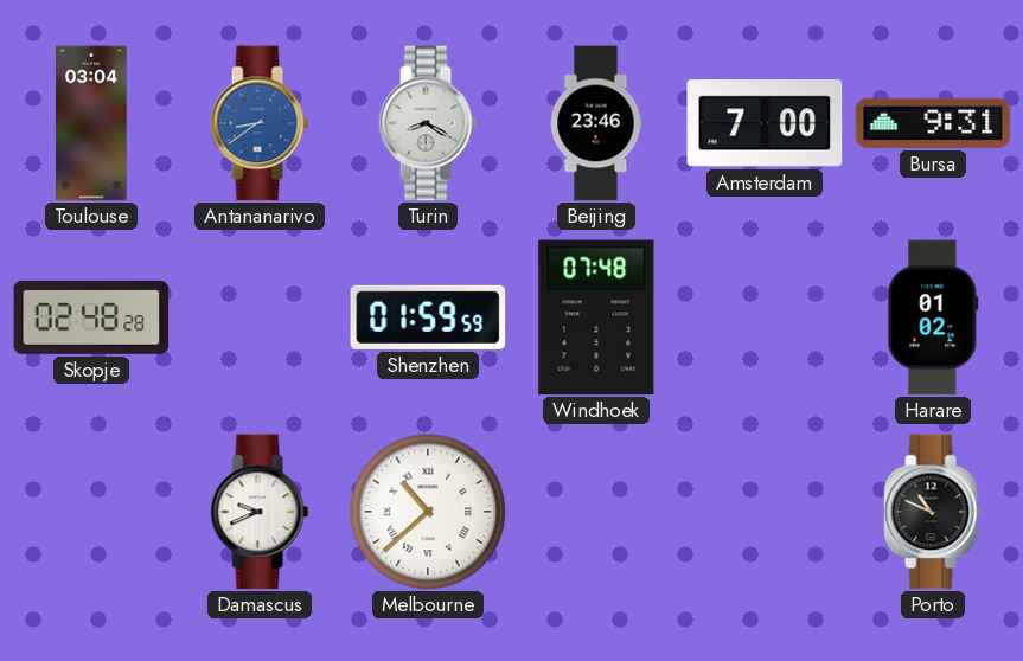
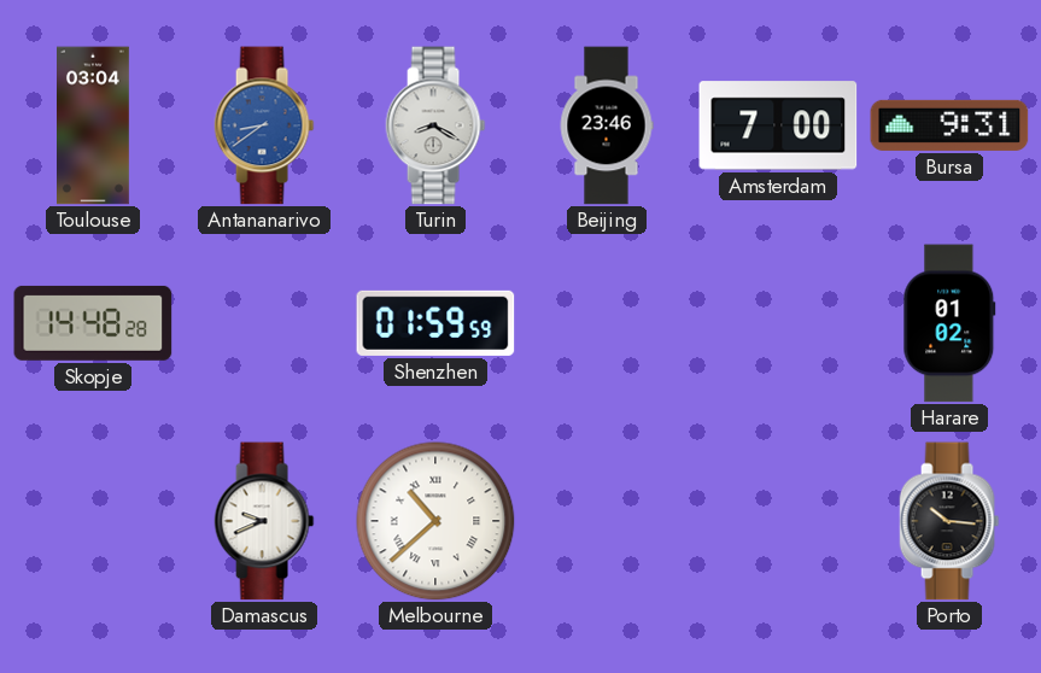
Skopje: 02:48 -> 14:48 (93, 323)
Windhoek: 07:48 -> none (596, 317)
Porto: 10:49 -> 10:16 (949, 521)
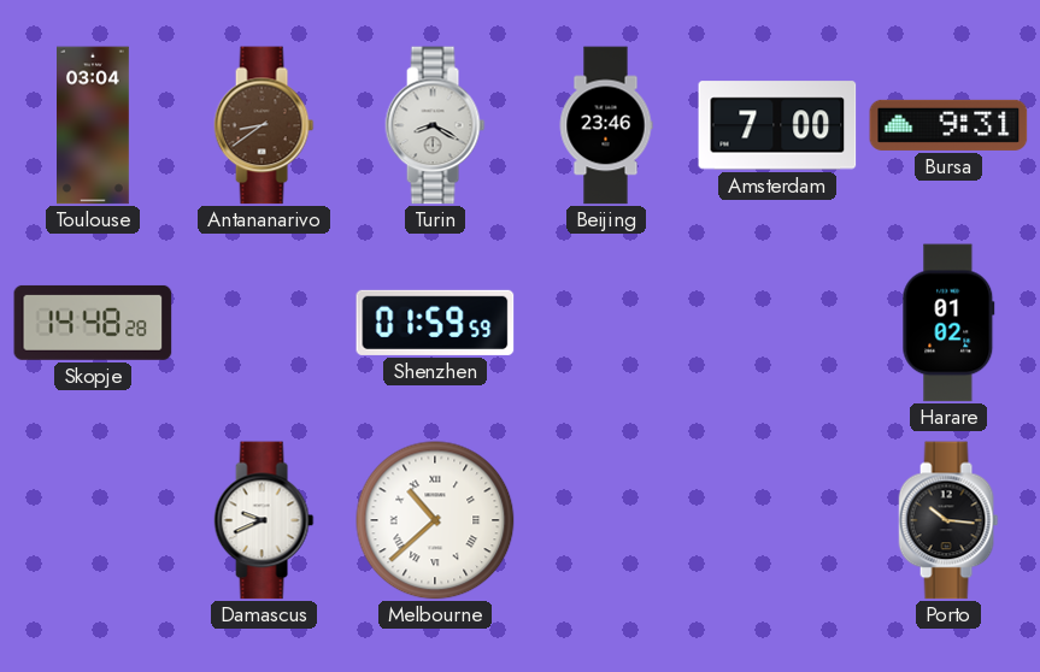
Antananarivo dial: blue -> brown (264, 125)
